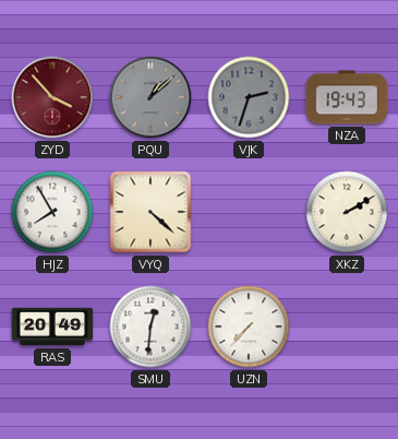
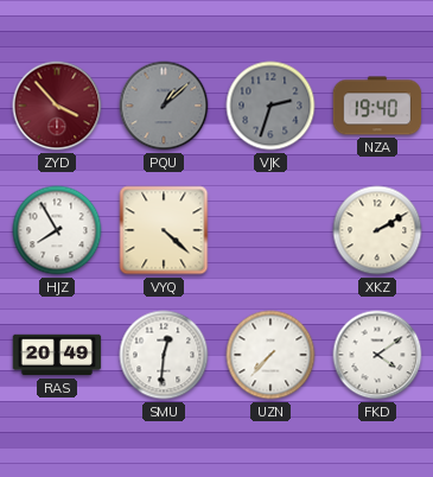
NZA: 19:43 -> 19:40 (377, 106)
FKD: none -> 4:09 (377, 355)
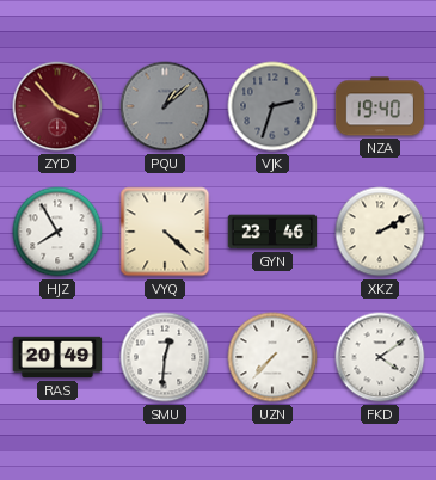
GYN: none -> 23:46 (272, 232)
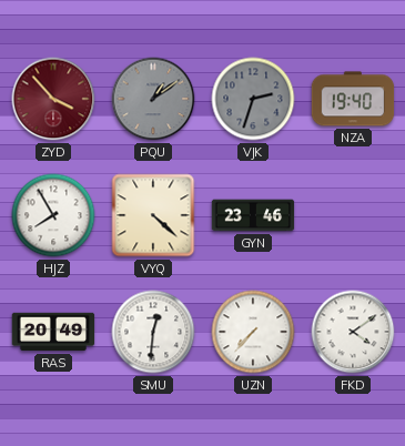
PQU: 1:08 -> 1:09 (153, 99)
XKZ: 2:10 -> none (380, 232)
